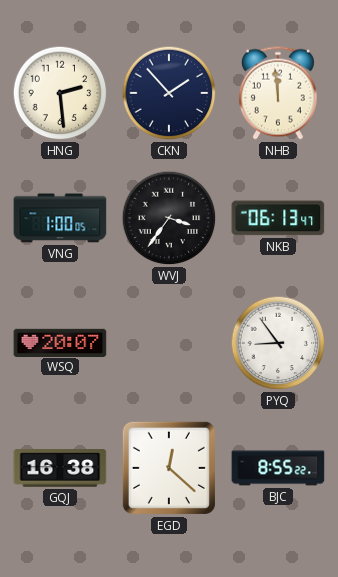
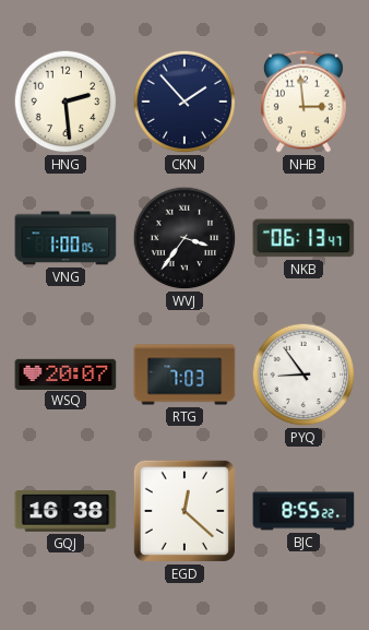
NHB: 11:59 -> 2:59 (303, 102)
RTG: none -> 7:03 (184, 375)
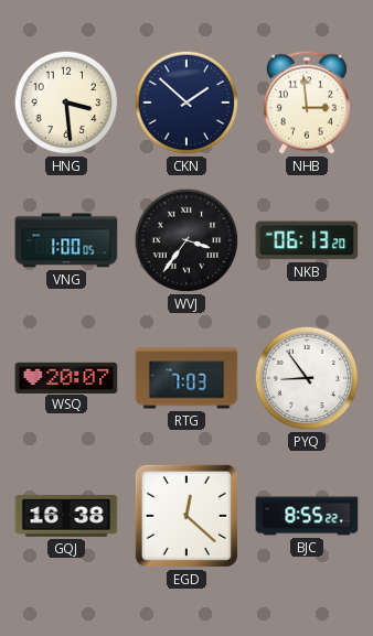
HNG: 2:29 -> 3:29 (66, 103)
CKN: 1:53 -> 1:52 (186, 103)
NKB: 06:13:47 -> 06:13:20 (307, 240)
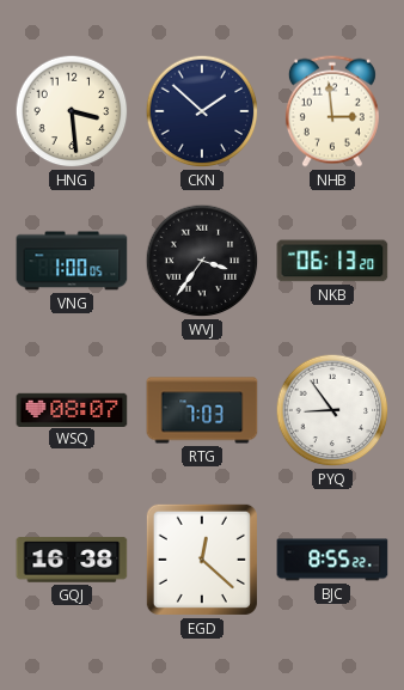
WSQ: 20:07 -> 08:07 (72, 409)
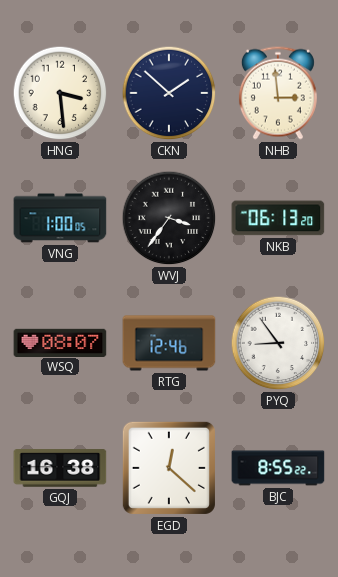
RTG: 7:03 -> 12:46 (169, 343)
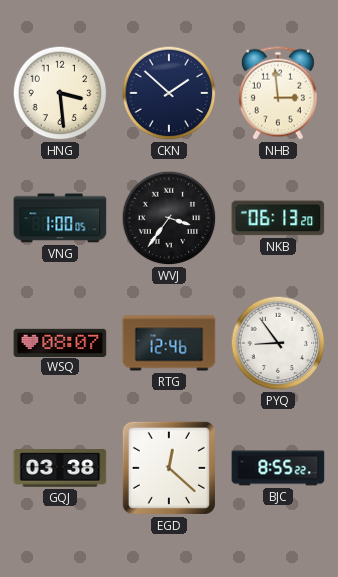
GQJ: 16:38 -> 03:38 (60, 468)
